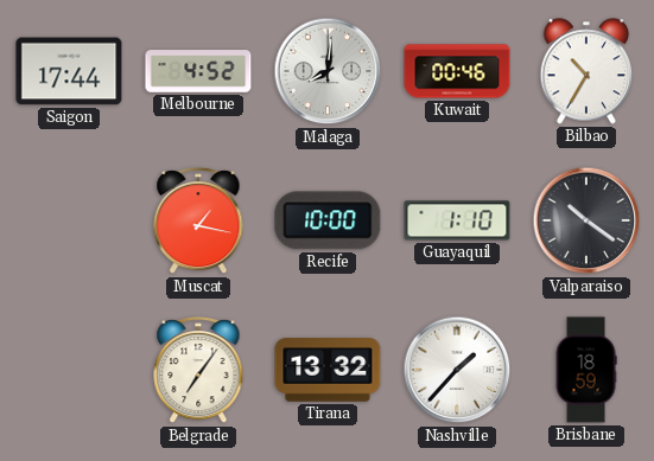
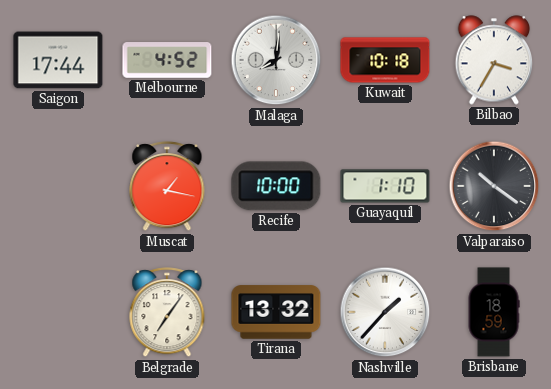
Kuwait: 00:46 -> 10:18 (385, 60)
Bilbao: 10:35 -> 3:35 (494, 60)
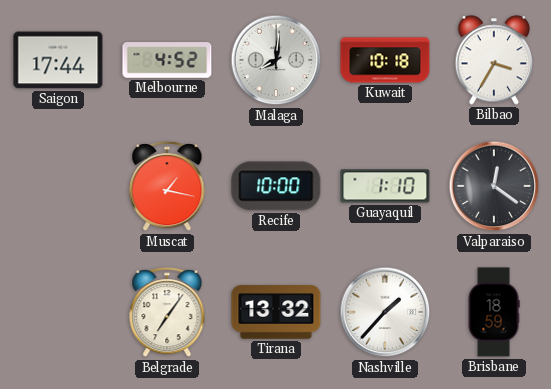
Valparaiso: 10:21 -> 12:21 (494, 186)
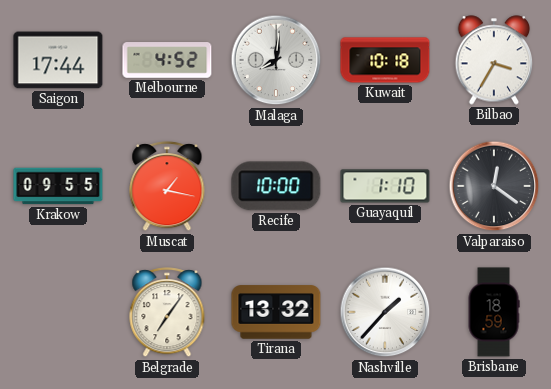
Krakow: none -> 09:55 (58, 186)
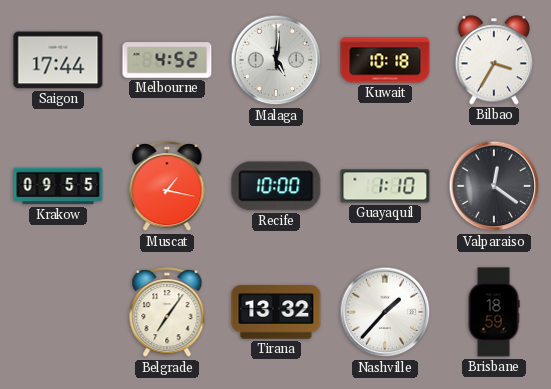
Malaga: 8:01 -> 5:01 (276, 60)
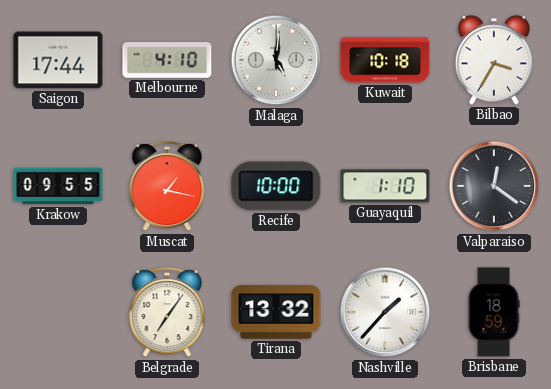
Melbourne: 4:52 -> 4:10 (167, 60)
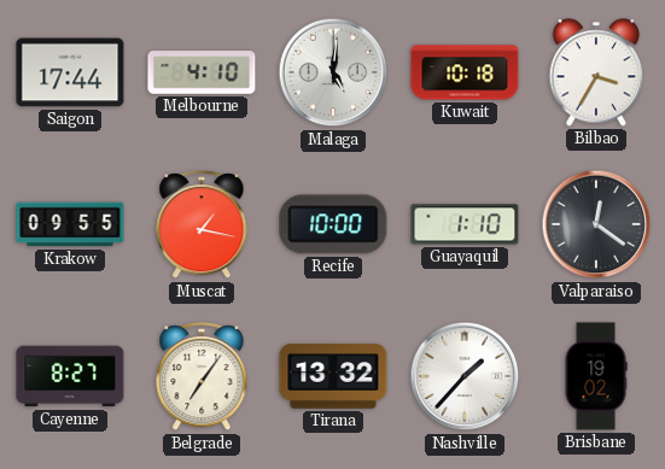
Cayenne: none -> 8:27 (70, 376)
Brisbane: 18:59 -> 19:02 (596, 376)
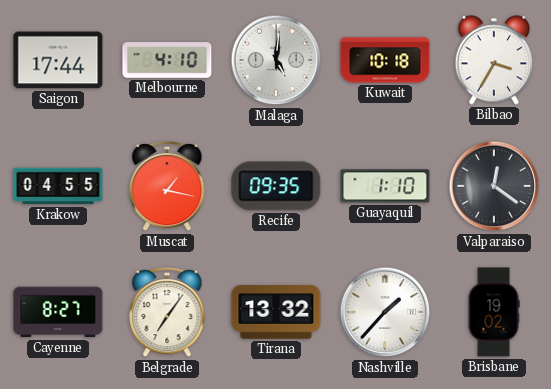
Krakow: 09:55 -> 04:55 (58, 186)
Recife: 10:00 -> 09:35 (276, 186)
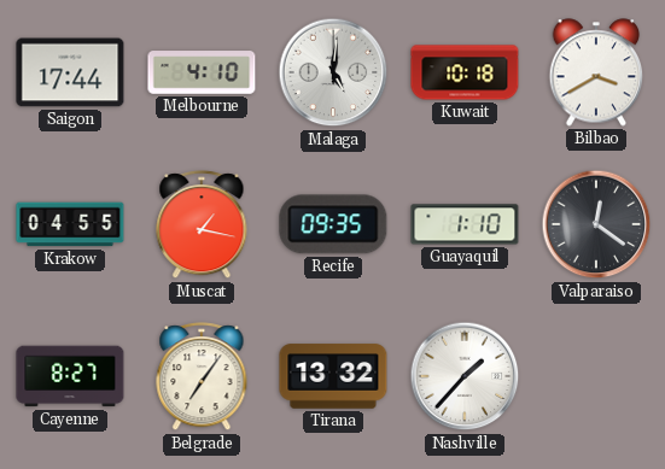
Bilbao: 3:35 -> 3:40 (596, 72)
Brisbane: 19:02 -> none (494, 312)
